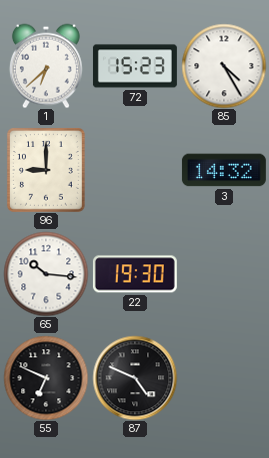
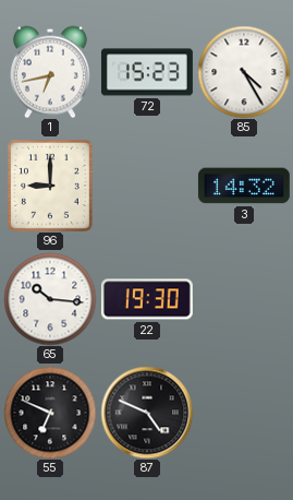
1: 6:38 -> 6:43 (50, 72)
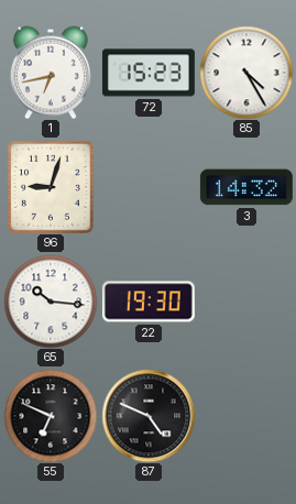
96: 9:00 -> 9:03 (51, 187)
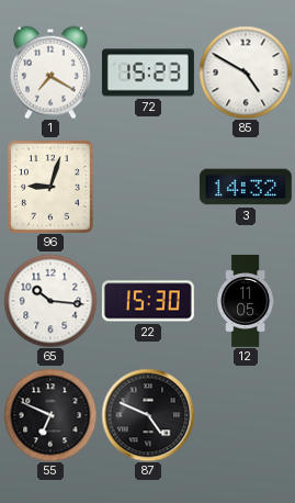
1: 6:43 -> 7:20 (50, 72)
85: 4:25 -> 4:50 (246, 72)
22: 19:30 -> 15:30 (148, 301)
12: none -> 11:05 (246, 301)
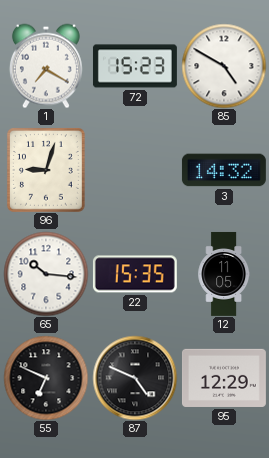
22: 15:30 -> 15:35 (135, 274)
95: none -> 12:29 (224, 378)
